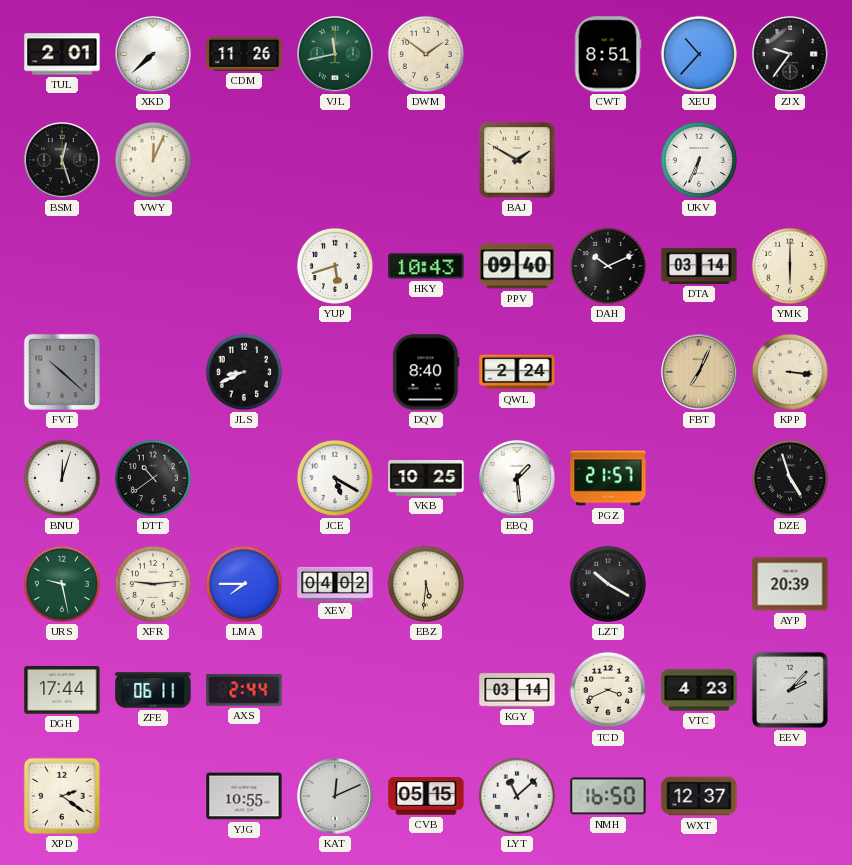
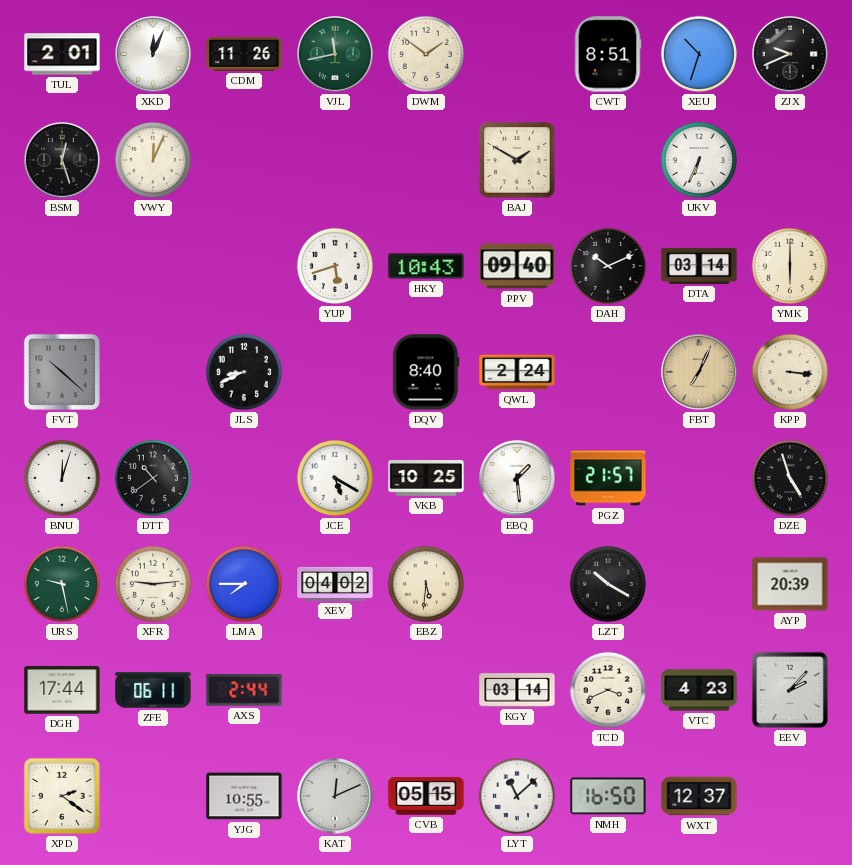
XKD: 7:38 -> 12:04 (154, 55)
XEU: 10:37 -> 10:33 (699, 54)
ZJX: 9:36 -> 9:41 (791, 55)
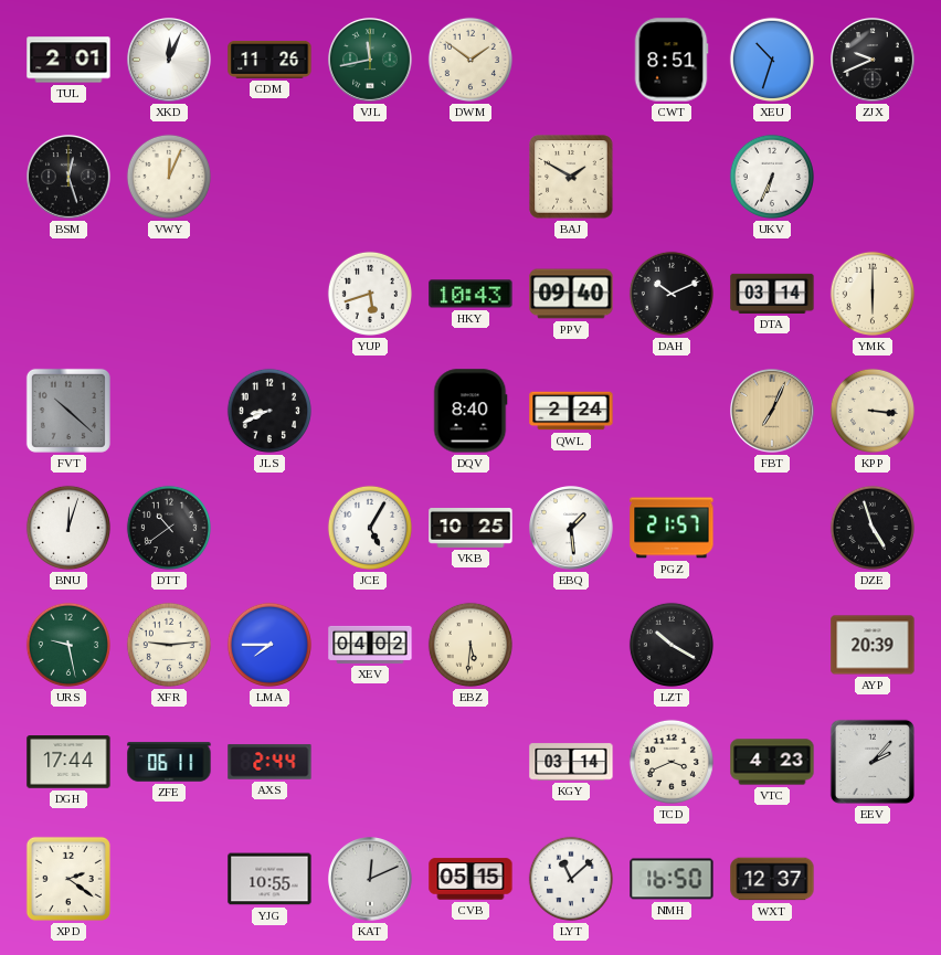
JCE: 5:20 -> 5:05 (370, 528)
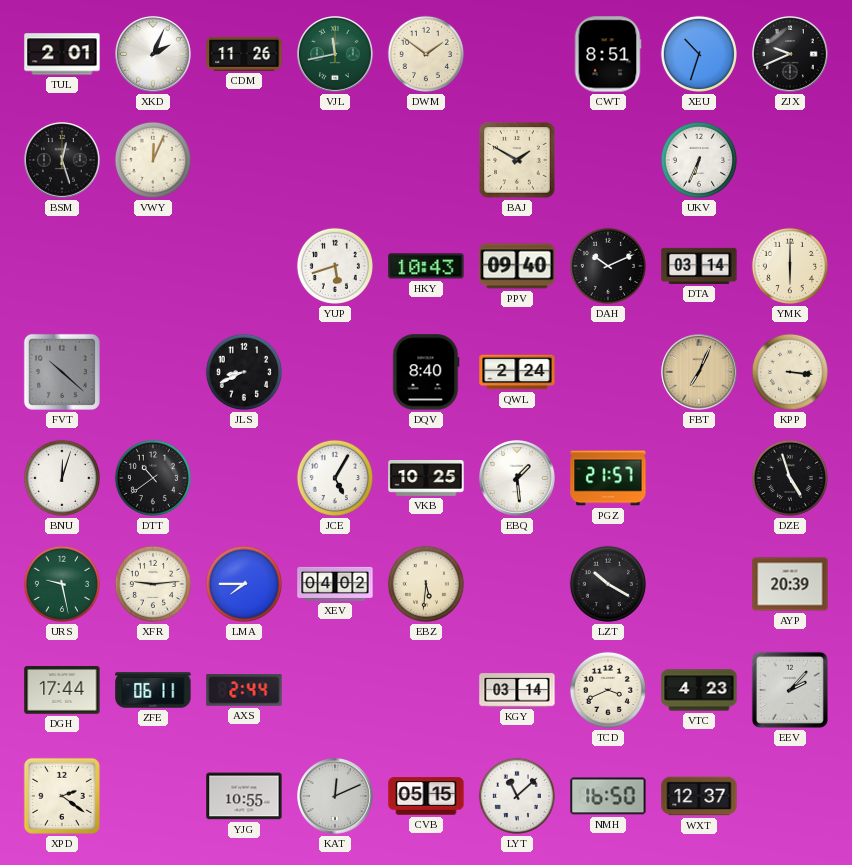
XKD: 12:04 -> 2:04 (154, 55)
